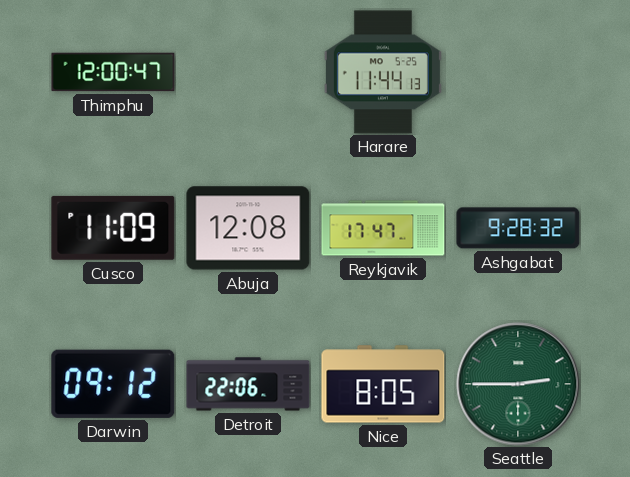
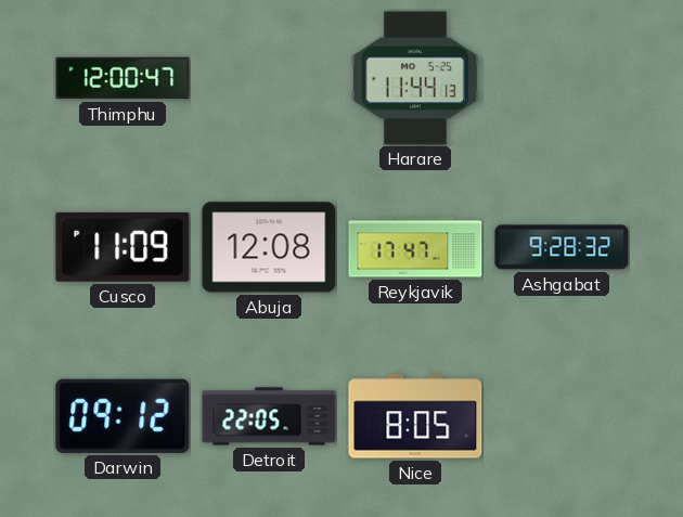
Detroit: 22:06 -> 22:05 (269, 416)
Seattle: 2:45 -> none (518, 384)
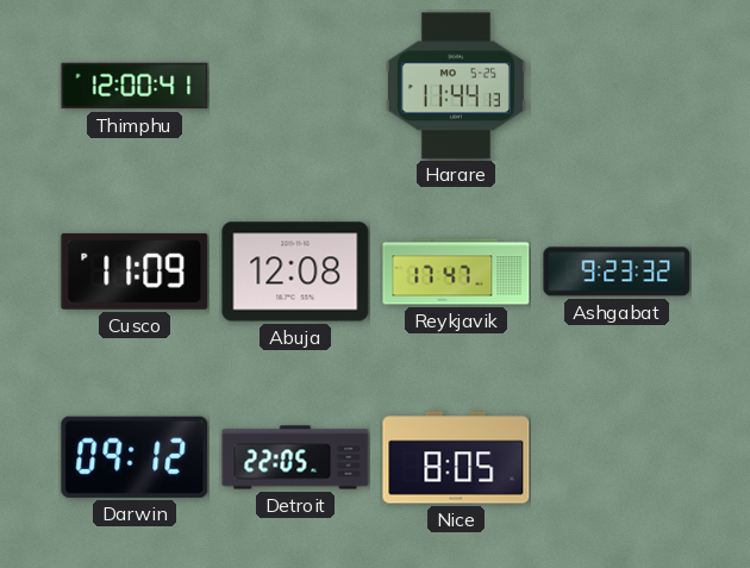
Thimphu: 12:00:47 -> 12:00:41 (135, 86)
Ashgabat: 9:28 -> 9:23 (617, 271)
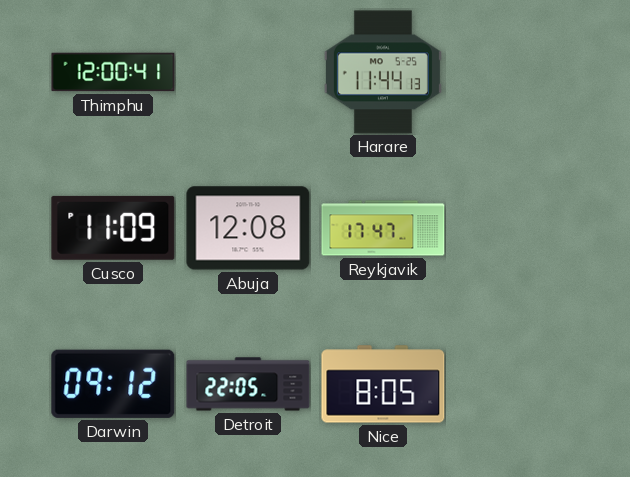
Ashgabat: 9:23 -> none (617, 271)
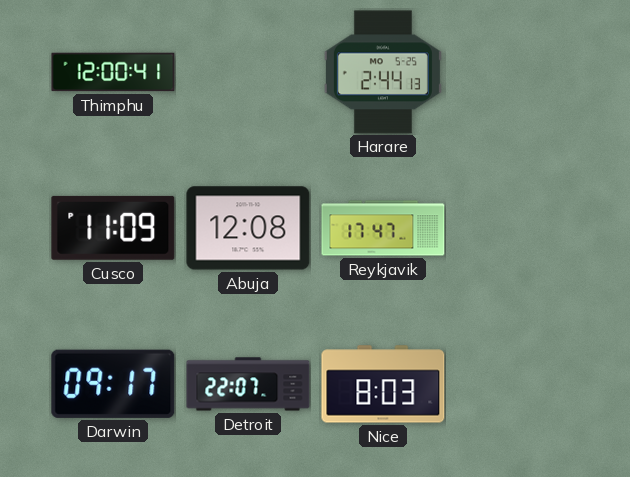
Harare: 11:44 -> 2:44 (383, 72)
Darwin: 09:12 -> 09:17 (113, 384)
Detroit: 22:05 -> 22:07 (248, 384)
Nice: 8:05 -> 8:03 (383, 384)
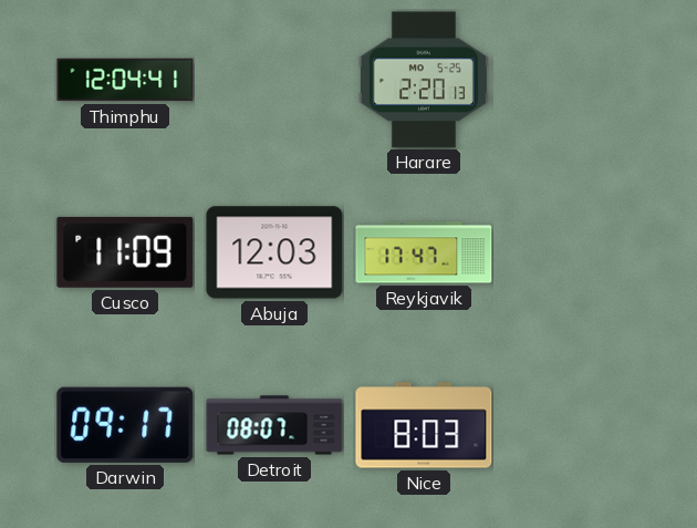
Thimphu: 12:00 -> 12:04 (125, 80)
Harare: 2:44 -> 2:20 (424, 80)
Abuja: 12:08 -> 12:03 (274, 252)
Detroit: 22:07 -> 08:07 (274, 425)
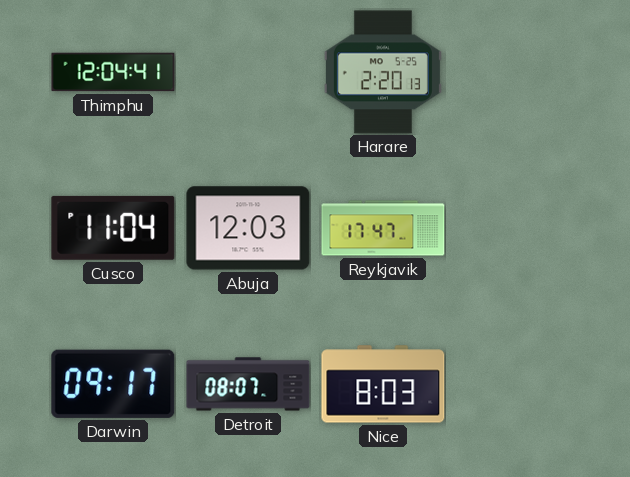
Cusco: 11:09 -> 11:04 (113, 228)
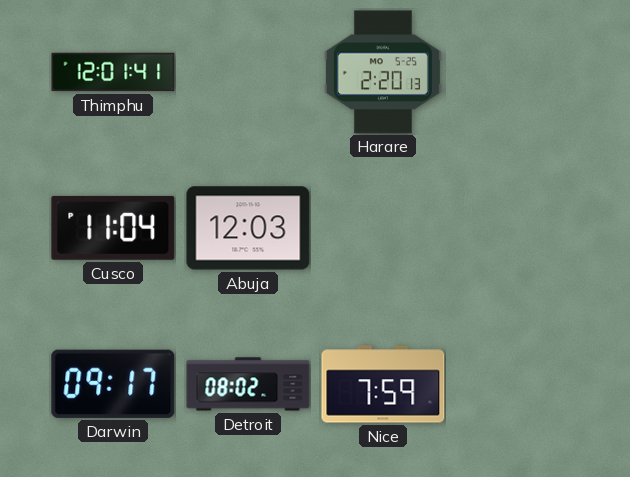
Thimphu: 12:04 -> 12:01 (113, 72)
Reykjavik: 17:47 -> none (383, 228)
Detroit: 08:07 -> 08:02 (248, 384)
Nice: 8:03 -> 7:59 (383, 384)
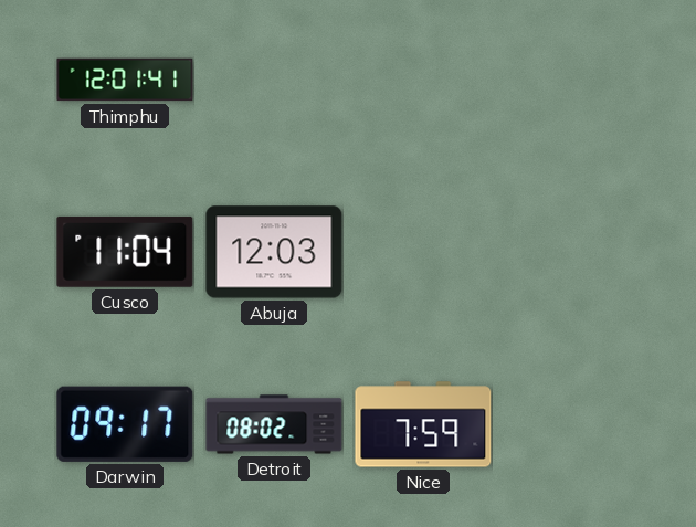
Harare: 2:20 -> none (383, 72)
